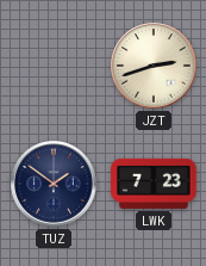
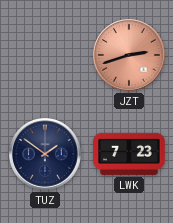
JZT dial: cream -> salmon (129, 55)
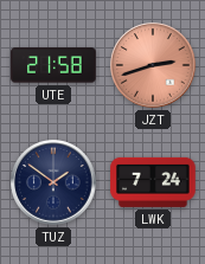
UTE: none -> 21:58 (53, 65)
LWK: 7:23 -> 7:24 (153, 182)
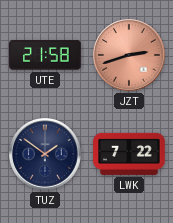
LWK: 7:24 -> 7:22 (129, 154)
